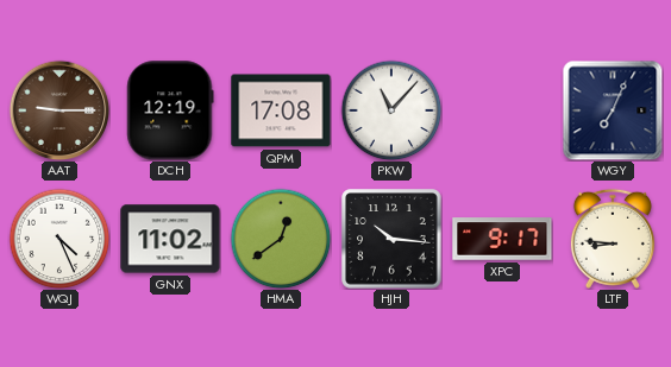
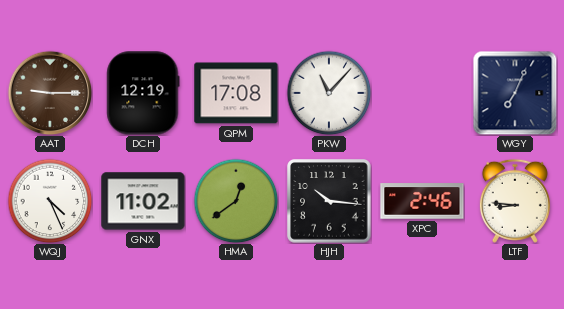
XPC: 9:17 -> 2:46 (422, 201)
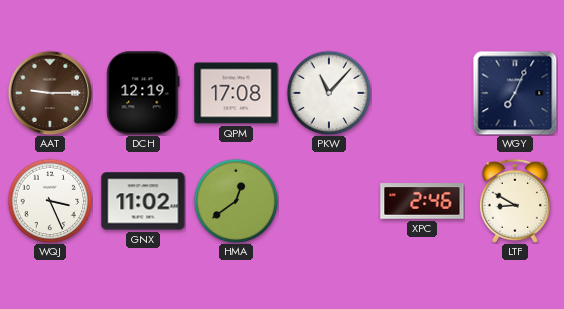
WQJ: 4:26 -> 3:26 (50, 201)
HJH: 10:16 -> none (329, 201)
LTF: 8:46 -> 8:50 (515, 201)
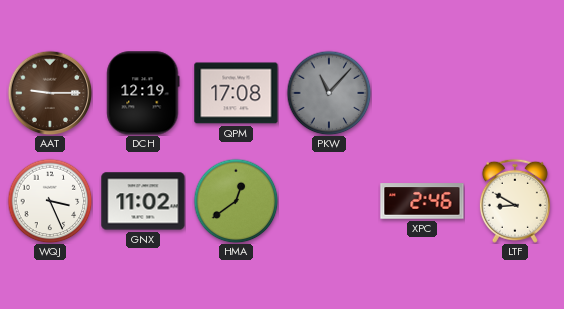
PKW dial: white -> grey (329, 93)
WGY: 7:04 -> none (515, 93)
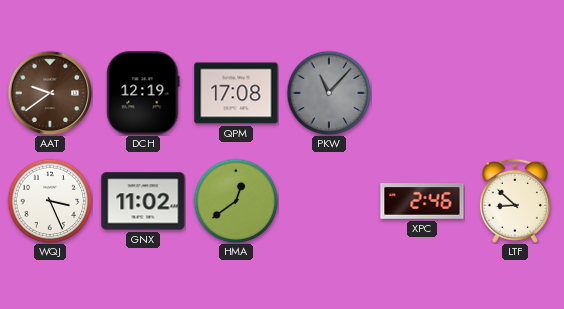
AAT: 9:15 -> 9:39 (50, 93)
LTF: 8:50 -> 8:52 (515, 201)
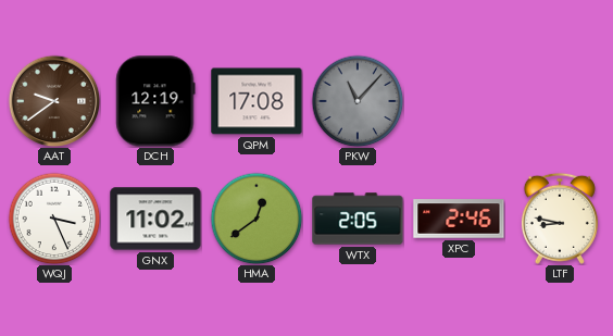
WTX: none -> 2:05 (358, 219)
LTF: 8:52 -> 8:47 (560, 219)
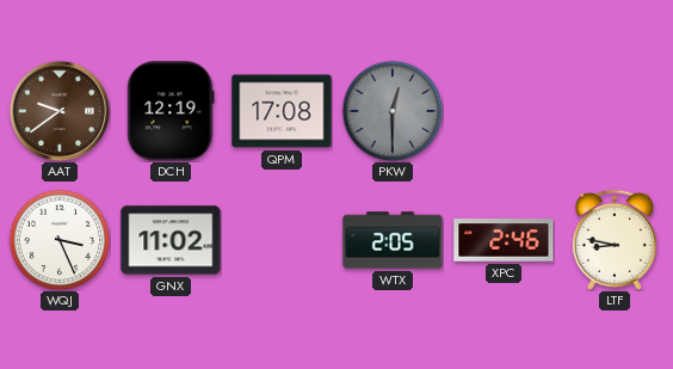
PKW: 11:07 -> 12:30 (393, 111)
HMA: 12:39 -> none (257, 219)
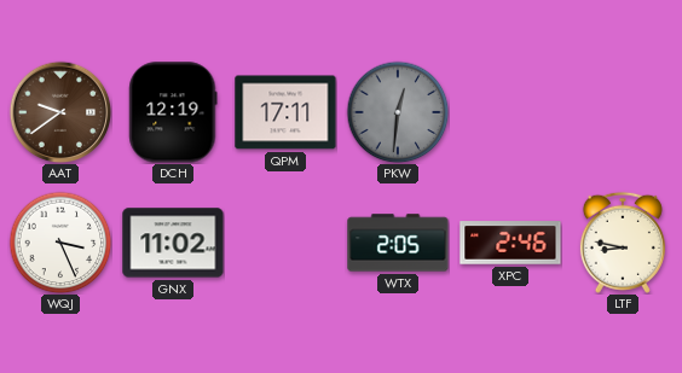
QPM: 17:08 -> 17:11 (285, 112)
PKW: 12:30 -> 12:31 (398, 112)
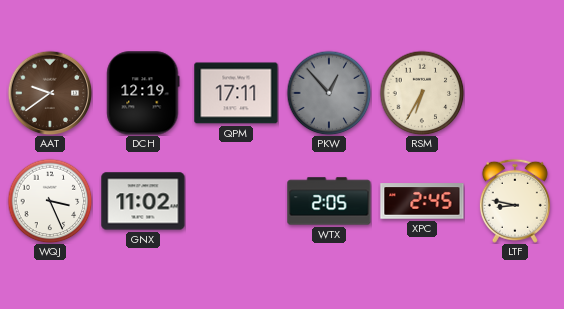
PKW: 12:31 -> 12:53 (329, 93)
RSM: none -> 6:35 (422, 93)
XPC: 2:46 -> 2:45 (422, 201)
